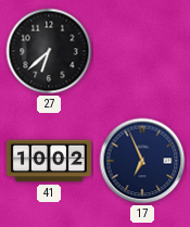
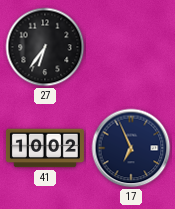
27: 6:38 -> 6:36 (45, 47)
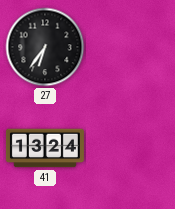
41: 10:02 -> 13:24 (45, 148)
17: 6:56 -> none (131, 148)
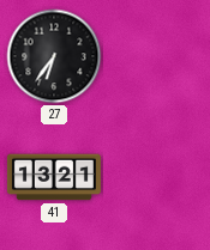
41: 13:24 -> 13:21 (54, 177)
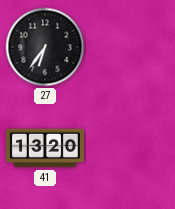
41: 13:21 -> 13:20 (45, 148)
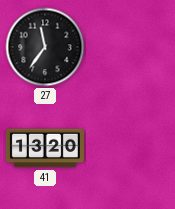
27: 6:36 -> 11:36 (45, 47)
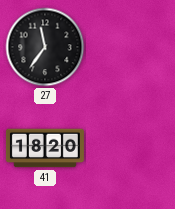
41: 13:20 -> 18:20 (45, 148)
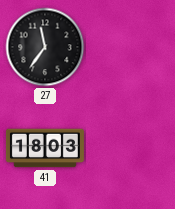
41: 18:20 -> 18:03 (45, 148)
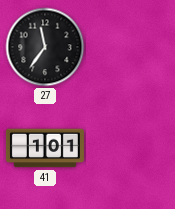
41: 18:03 -> 1:01 (45, 148)
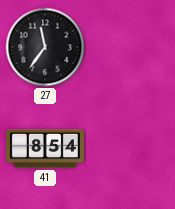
41: 1:01 -> 8:54 (45, 148)
